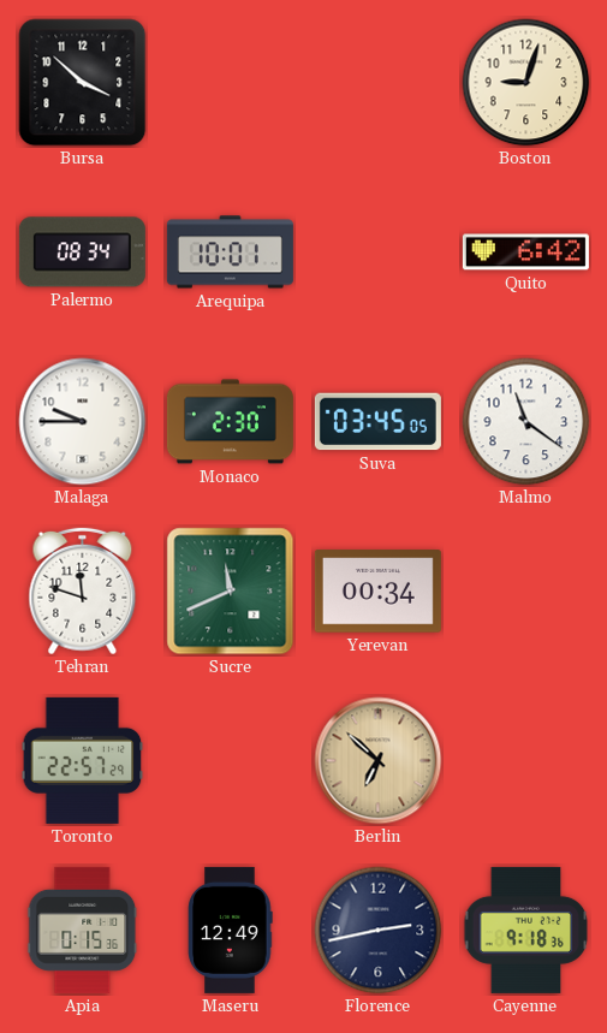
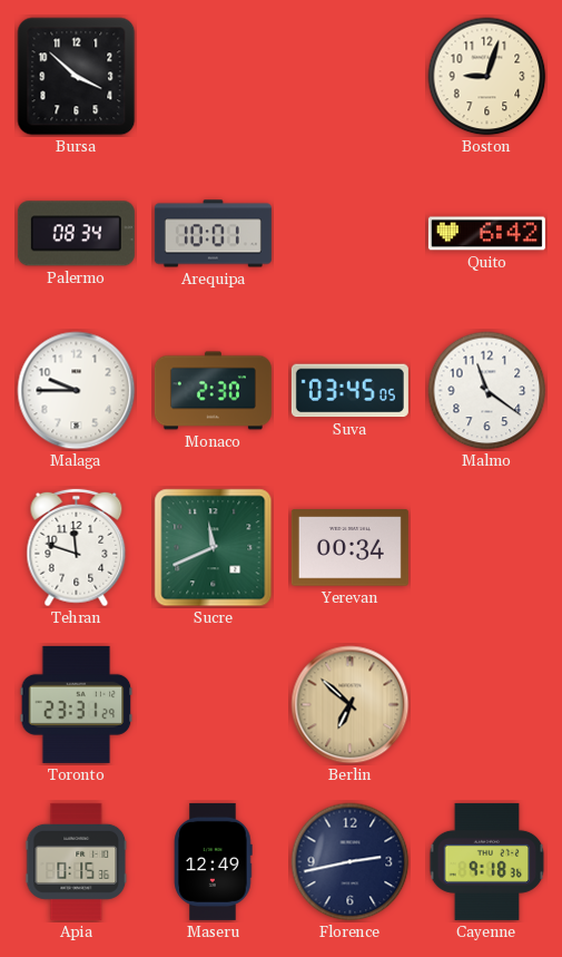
Toronto: 22:57 -> 23:31 (77, 704)
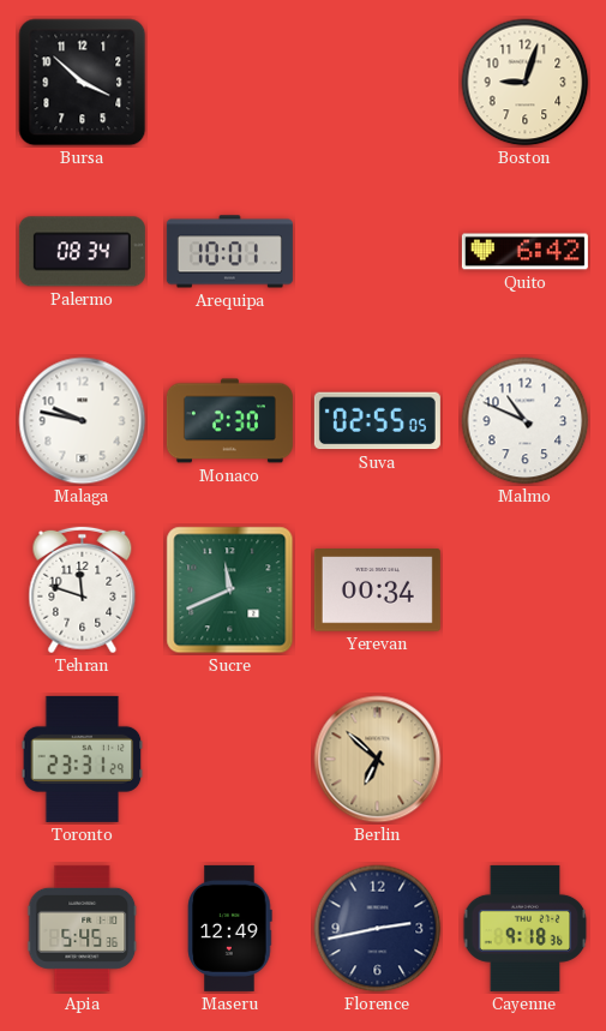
Malaga: 9:45 -> 9:47 (83, 421)
Suva: 03:45 -> 02:55 (377, 421)
Malmo: 11:21 -> 10:49 (526, 421)
Apia: 0:15 -> 5:45 (83, 928)
